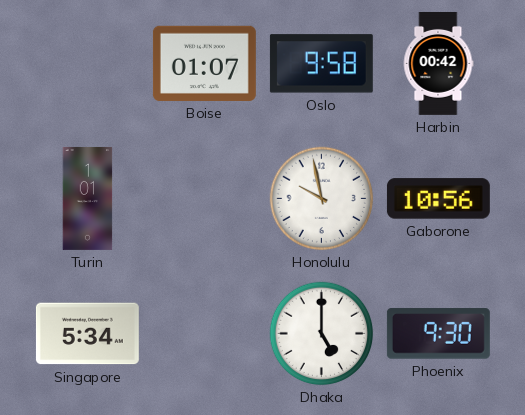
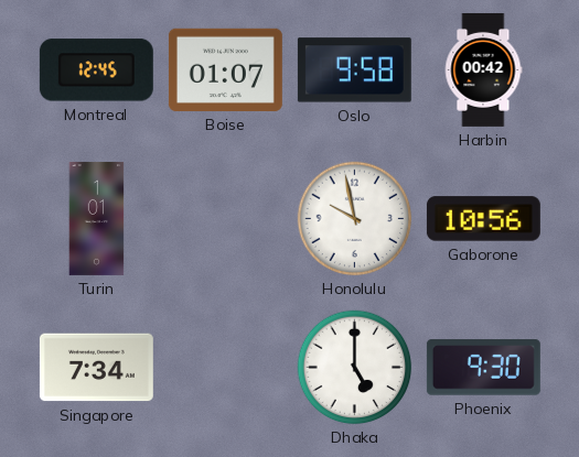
Montreal: none -> 12:45 (96, 70)
Singapore: 5:34 -> 7:34 (96, 368)
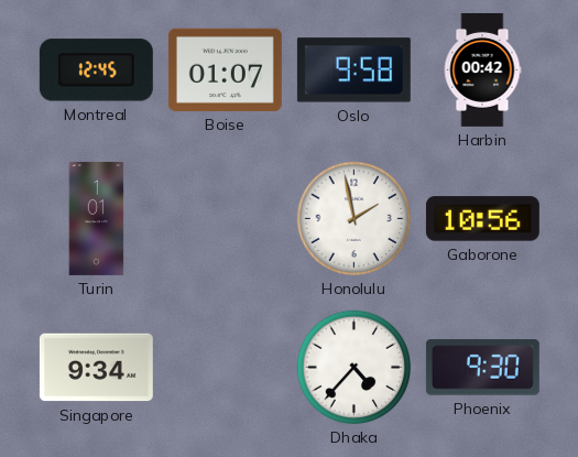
Honolulu: 9:58 -> 1:58 (355, 219)
Singapore: 7:34 -> 9:34 (96, 368)
Dhaka: 5:00 -> 4:37 (355, 368)
